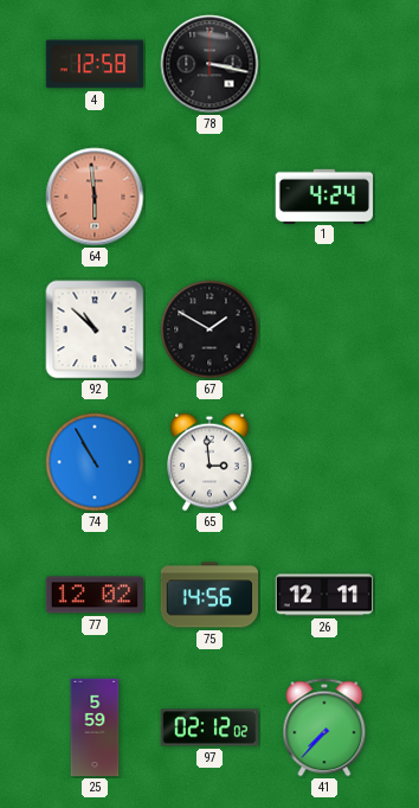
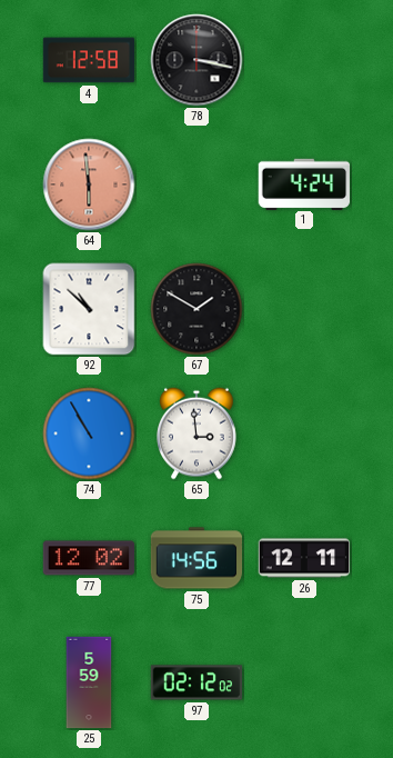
41: 7:37 -> none (324, 727)
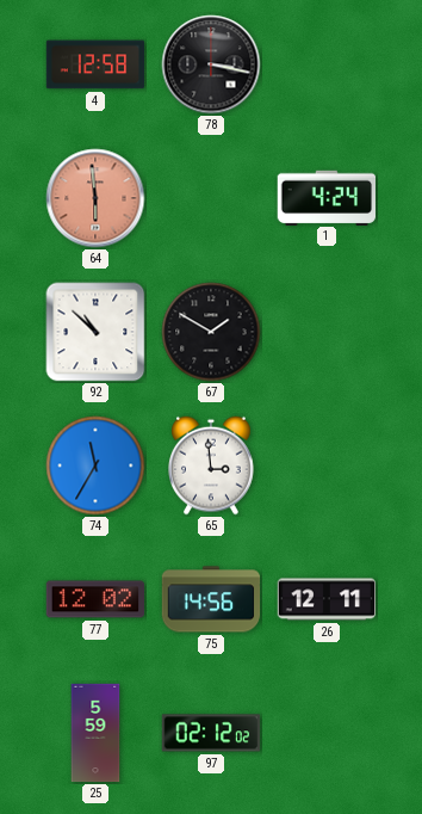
74: 10:55 -> 11:35 (95, 465)
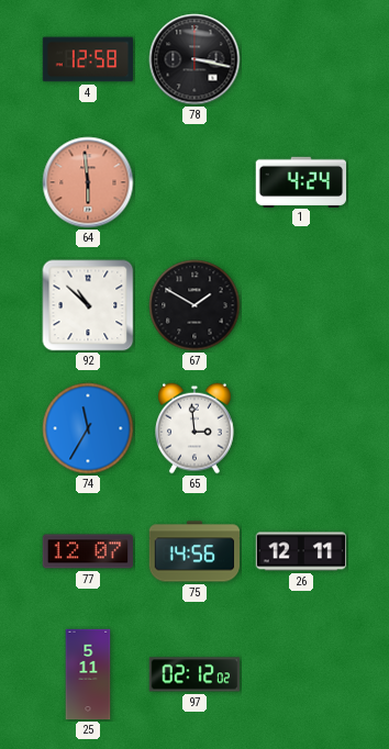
77: 12:02 -> 12:07 (87, 551)
25: 5:59 -> 5:11 (88, 674)
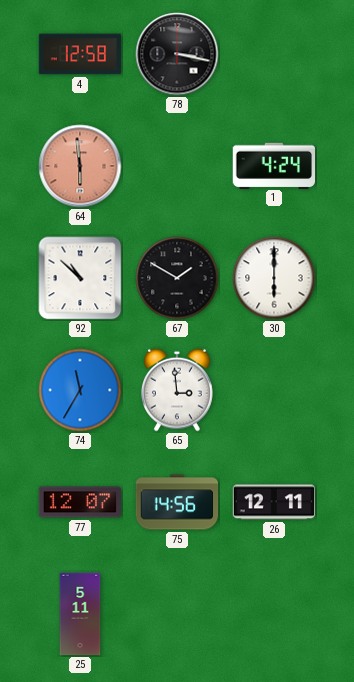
30: none -> 6:00 (274, 278)
97: 02:12 -> none (194, 674)
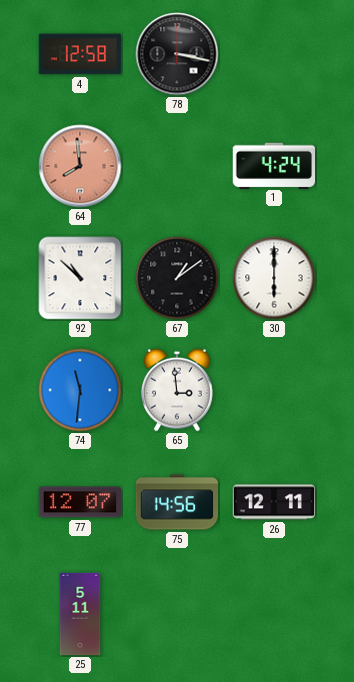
64: 5:59 -> 7:59 (80, 166)
67: 1:50 -> 1:09 (177, 278)
74: 11:35 -> 11:31 (80, 390)
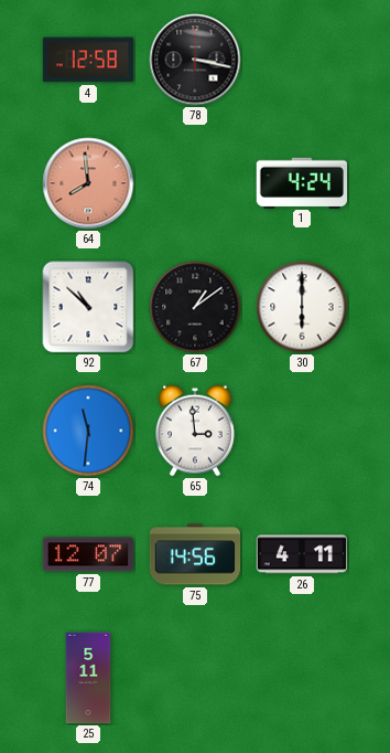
26: 12:11 -> 4:11 (302, 554)
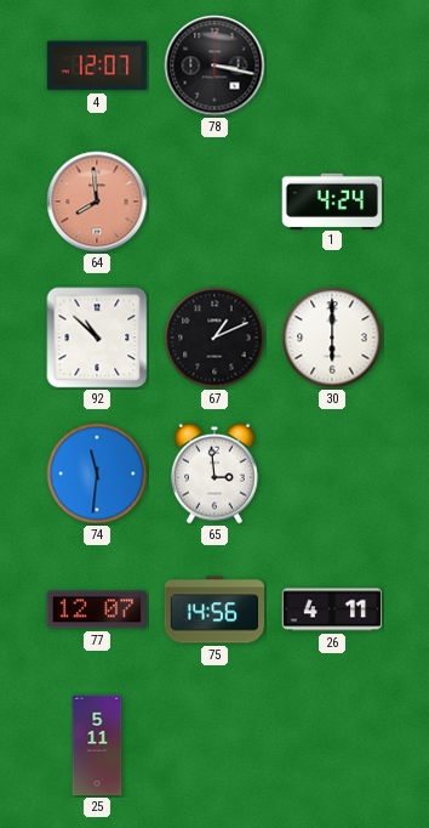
4: 12:58 -> 12:07 (97, 66)
67: 1:09 -> 1:11 (215, 338)
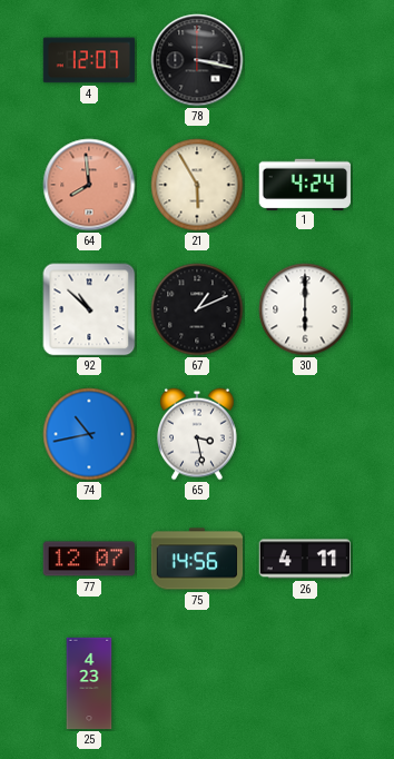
21: none -> 5:55 (197, 185)
74: 11:31 -> 10:43 (89, 434)
65: 2:59 -> 3:28 (198, 434)
25: 5:11 -> 4:23 (89, 683)
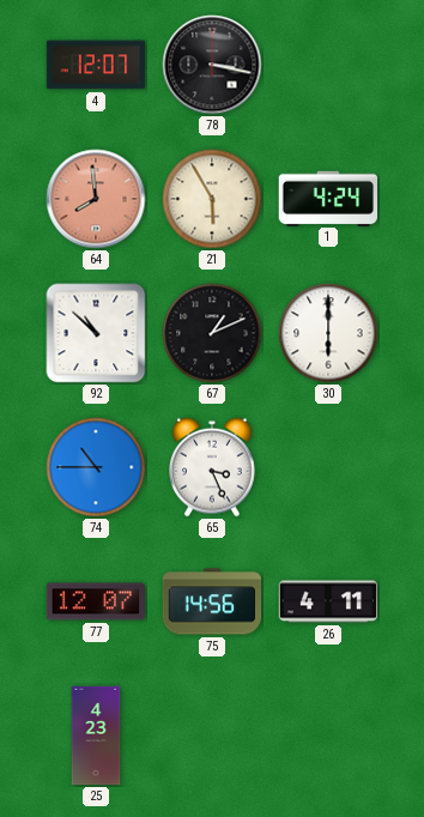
74: 10:43 -> 10:45 (96, 467)
65: 3:28 -> 3:26 (213, 467)
